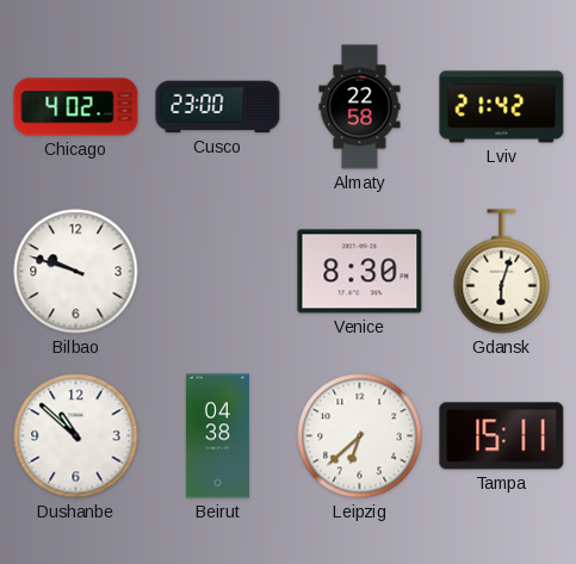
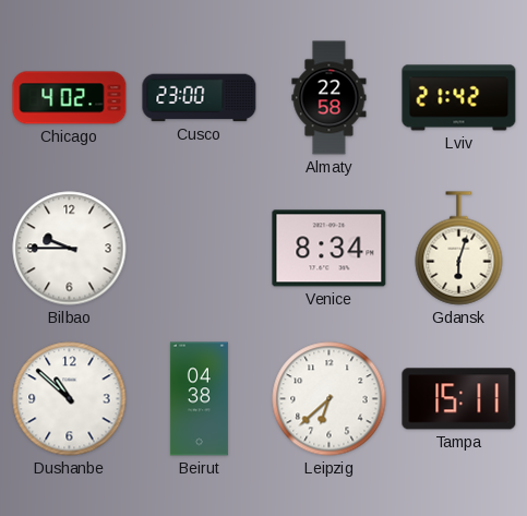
Bilbao: 9:48 -> 9:45 (70, 249)
Venice: 8:30 -> 8:34 (330, 249)
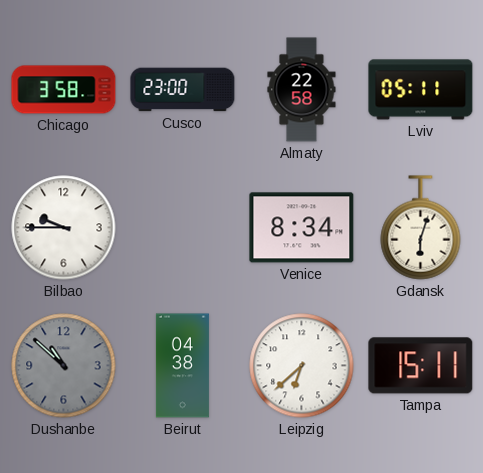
Chicago: 4:02 -> 3:58 (64, 90)
Lviv: 21:42 -> 05:11 (421, 90)
Dushanbe dial: white -> grey (64, 366)
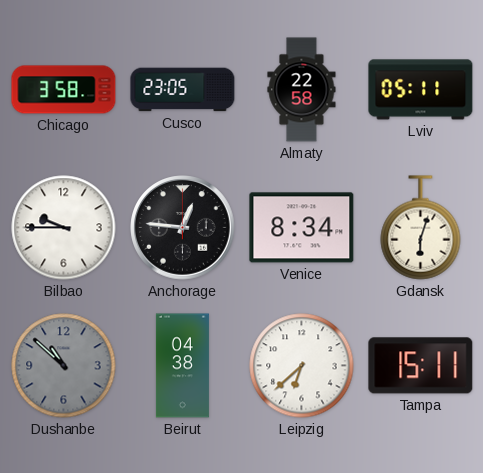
Cusco: 23:00 -> 23:05 (183, 90)
Anchorage: none -> 12:46 (183, 228)
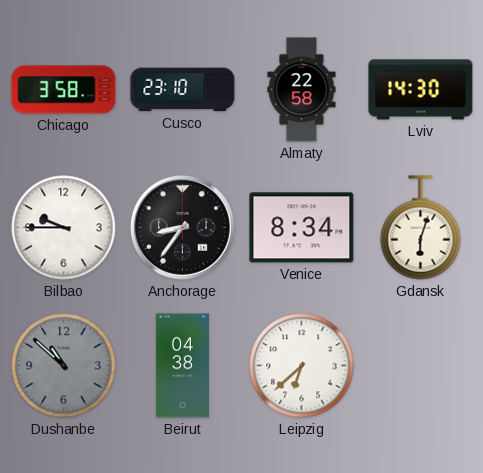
Cusco: 23:05 -> 23:10 (183, 90)
Lviv: 05:11 -> 14:30 (421, 90)
Anchorage: 12:46 -> 8:36 (183, 228)
Tampa: 15:11 -> none (421, 366)
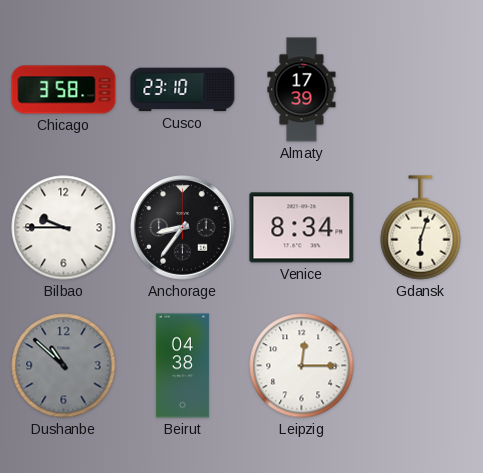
Almaty: 22:58 -> 17:39 (302, 90)
Lviv: 14:30 -> none (421, 90)
Leipzig: 6:38 -> 12:15 (302, 366)
